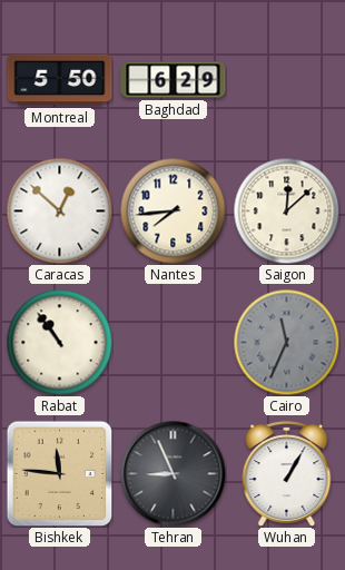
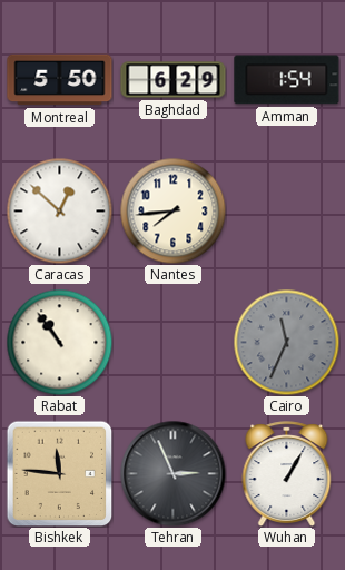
Amman: none -> 1:54 (287, 80)
Saigon: 12:08 -> none (286, 210)
Tehran: 8:56 -> 2:56 (172, 473)
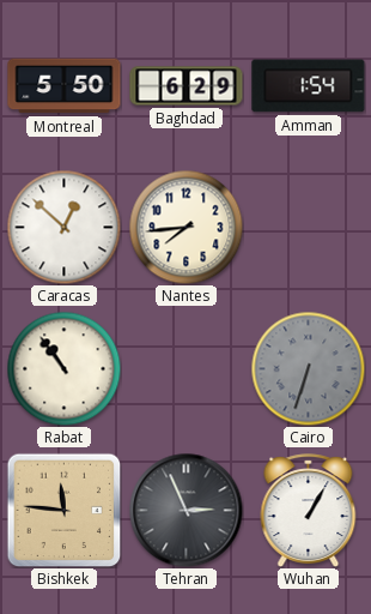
Cairo: 11:34 -> 6:33 (308, 368)
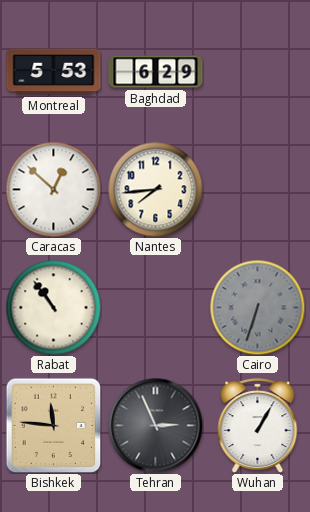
Montreal: 5:50 -> 5:53 (54, 72)
Amman: 1:54 -> none (309, 86)
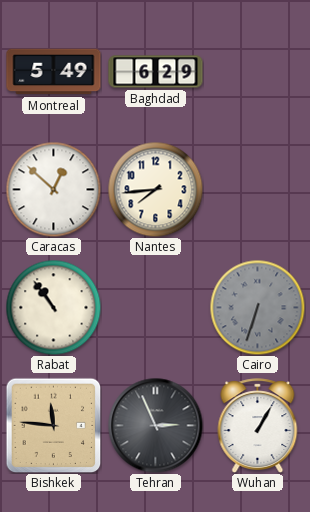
Montreal: 5:53 -> 5:49 (54, 72)
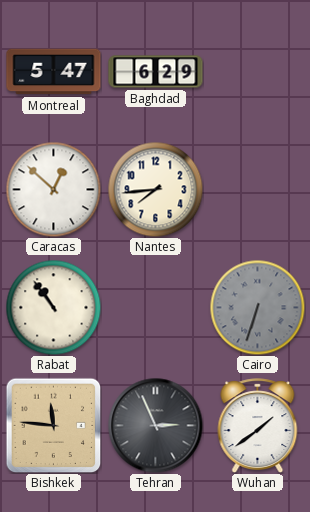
Montreal: 5:49 -> 5:47 (54, 72)
Wuhan: 1:05 -> 1:39 (258, 425)
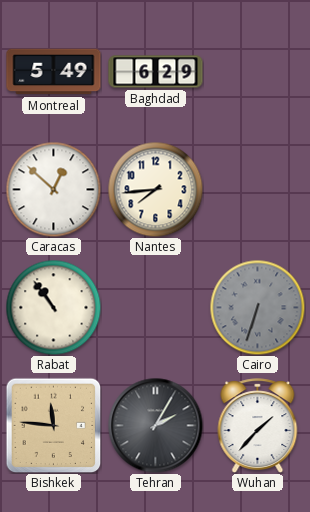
Montreal: 5:47 -> 5:49 (54, 72)
Tehran: 2:56 -> 2:05 (155, 425)
Wuhan: 1:39 -> 1:37 (258, 425)
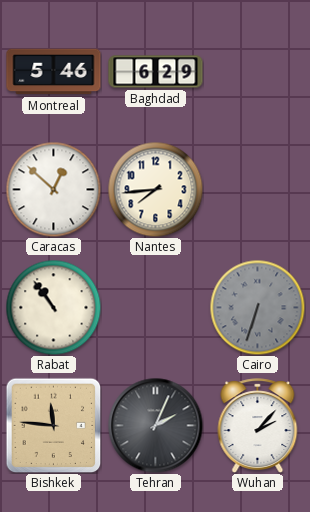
Montreal: 5:49 -> 5:46 (54, 72)
Tehran: 2:05 -> 2:04 (155, 425)
Wuhan: 1:37 -> 2:07 (258, 425)
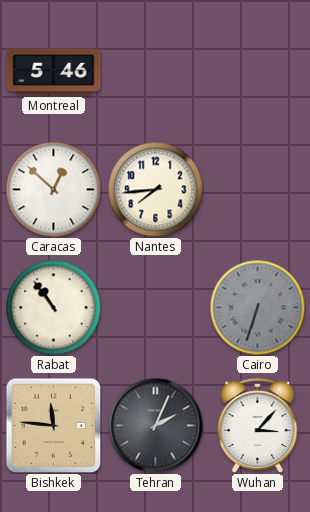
Baghdad: 6:29 -> none (156, 72)
Wuhan: 2:07 -> 3:07 (258, 425)
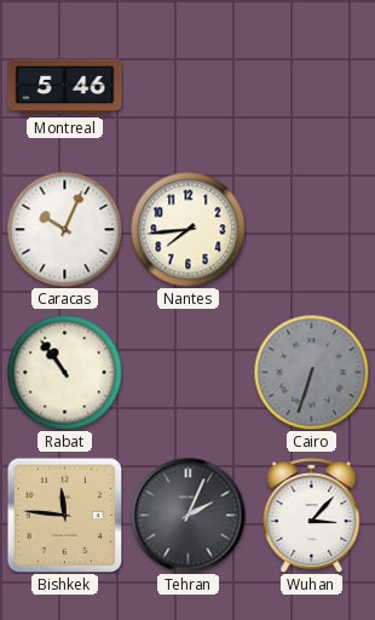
Caracas: 12:52 -> 10:04 (64, 229)
